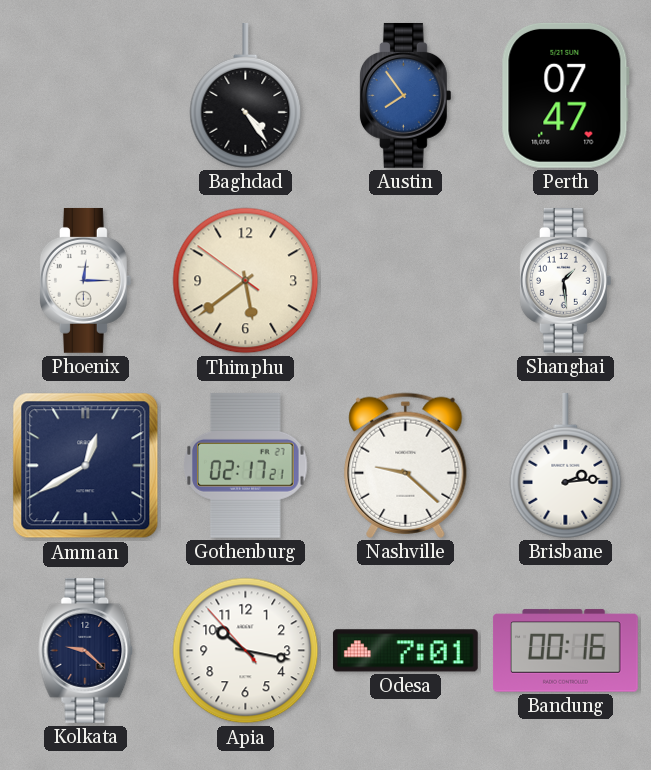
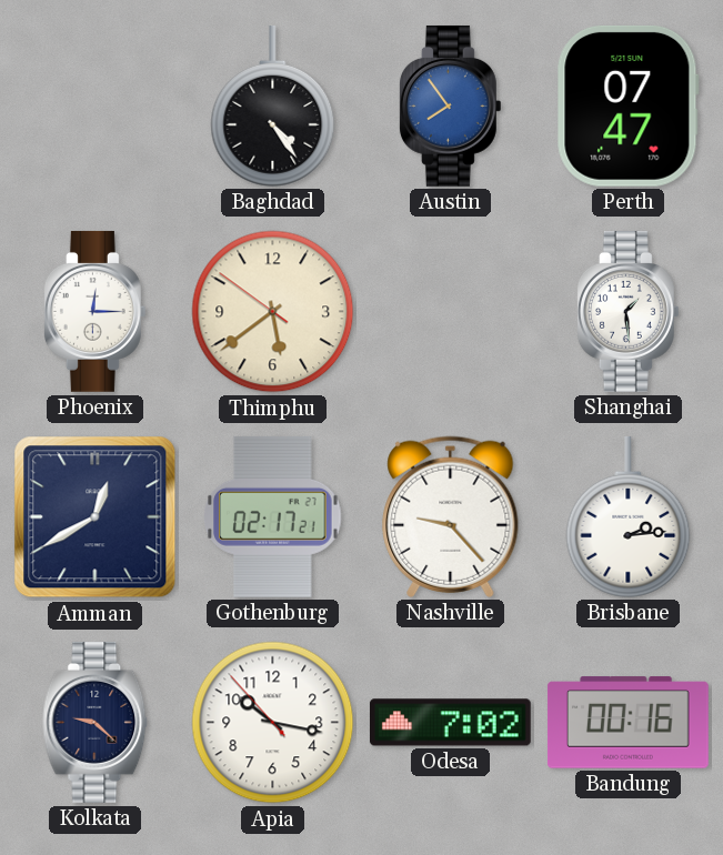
Nashville: 9:22 -> 9:23 (451, 516)
Odesa: 7:01 -> 7:02 (450, 723)
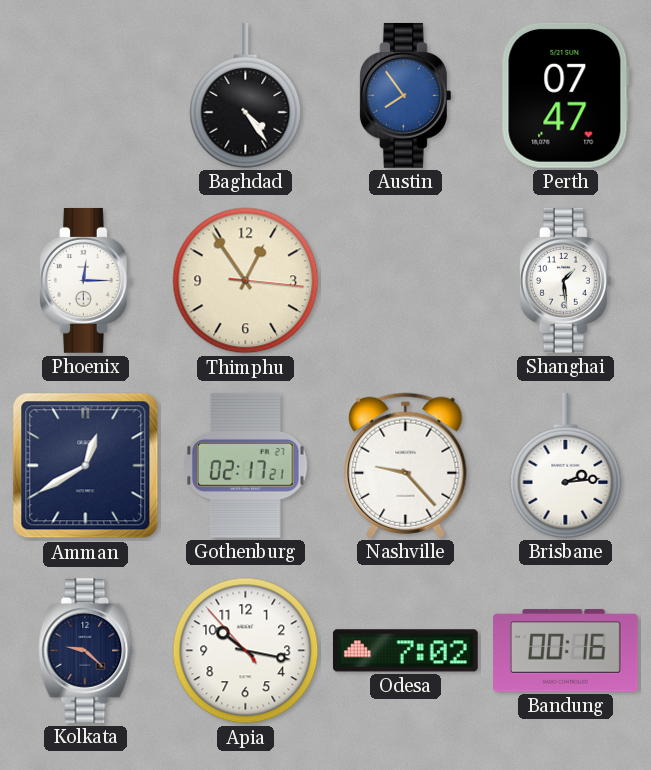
Thimphu: 5:38 -> 12:54 (246, 281)
